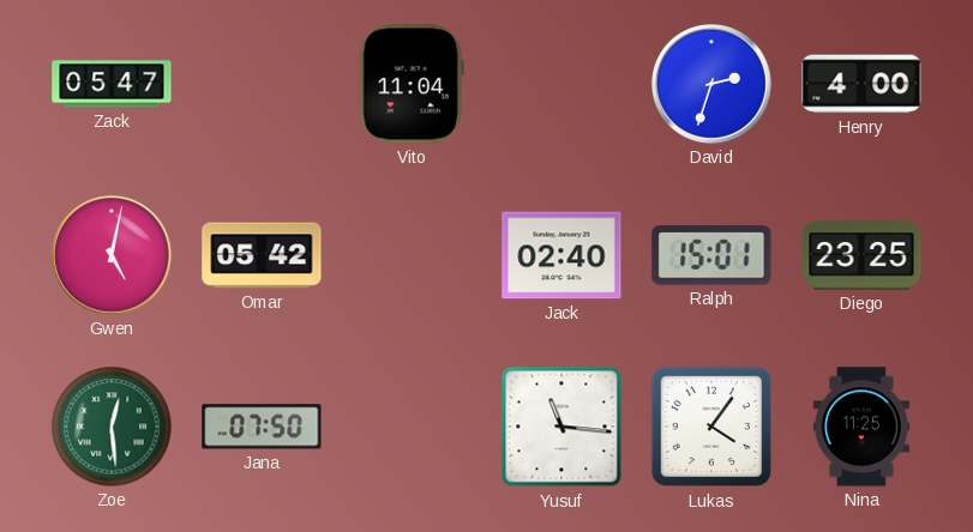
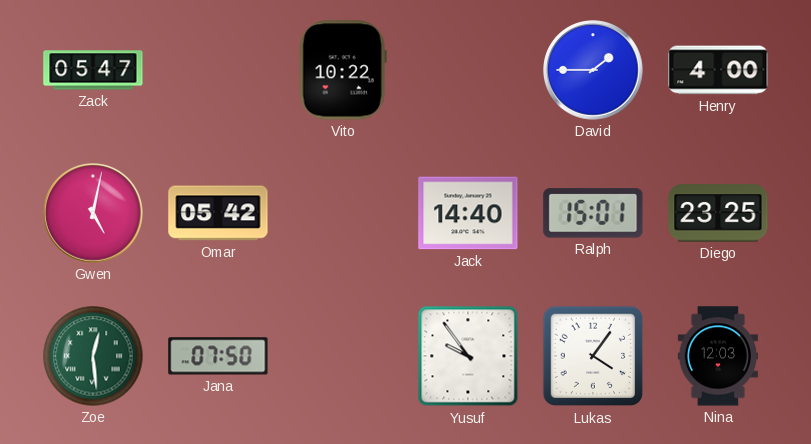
Vito: 11:04 -> 10:22 (343, 70)
David: 2:33 -> 1:45 (593, 70)
Jack: 02:40 -> 14:40 (468, 213)
Yusuf: 11:16 -> 9:54 (468, 356)
Nina: 11:25 -> 12:03 (718, 356)
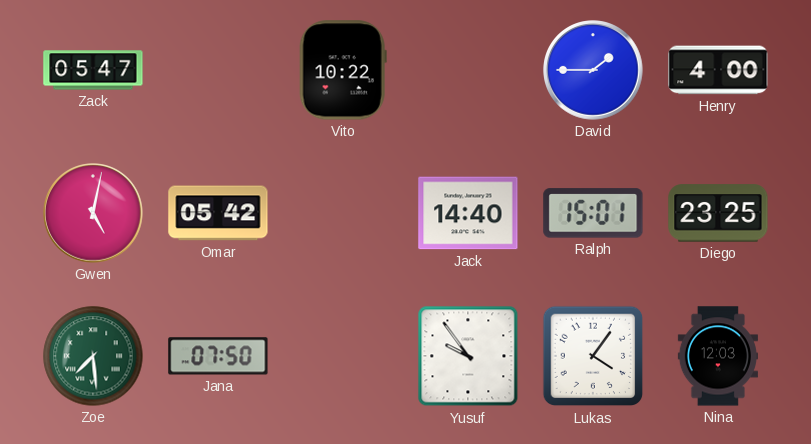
Zoe: 12:29 -> 7:29 (93, 356)
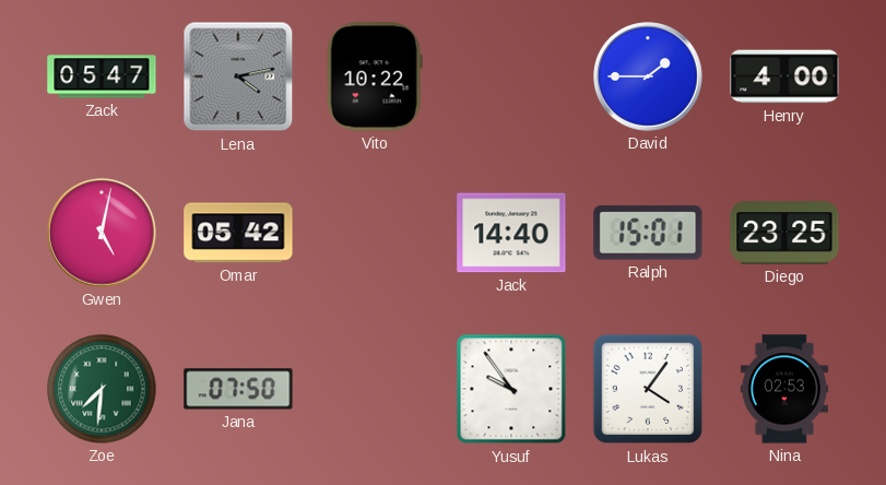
Lena: none -> 4:13 (238, 76)
Zoe: 7:29 -> 7:31 (102, 389)
Nina: 12:03 -> 02:53 (784, 389)
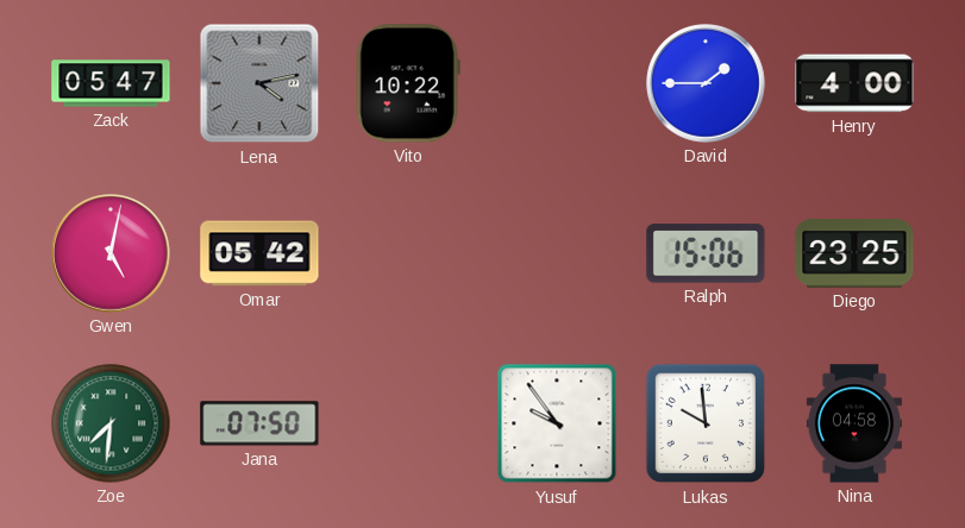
Jack: 14:40 -> none (511, 233)
Ralph: 15:01 -> 15:06 (706, 253)
Lukas: 4:06 -> 9:59 (706, 423)
Nina: 02:53 -> 04:58 (854, 423)
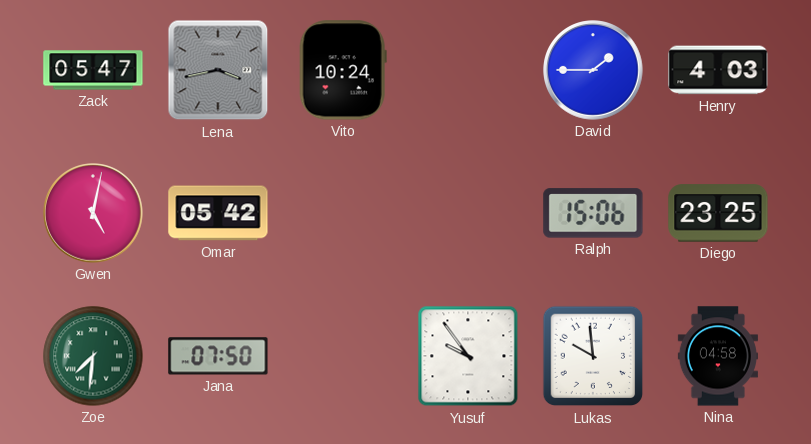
Lena: 4:13 -> 3:43 (218, 70)
Vito: 10:22 -> 10:24 (343, 70)
Henry: 4:00 -> 4:03 (718, 70)
